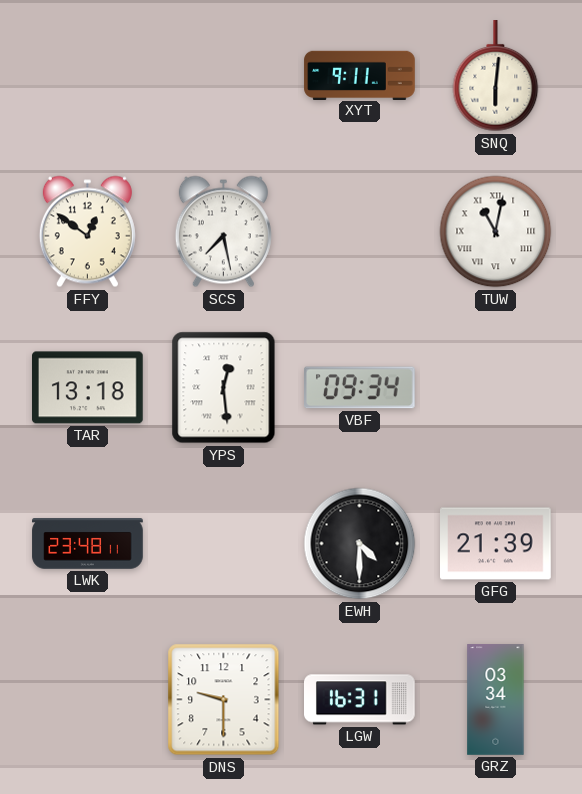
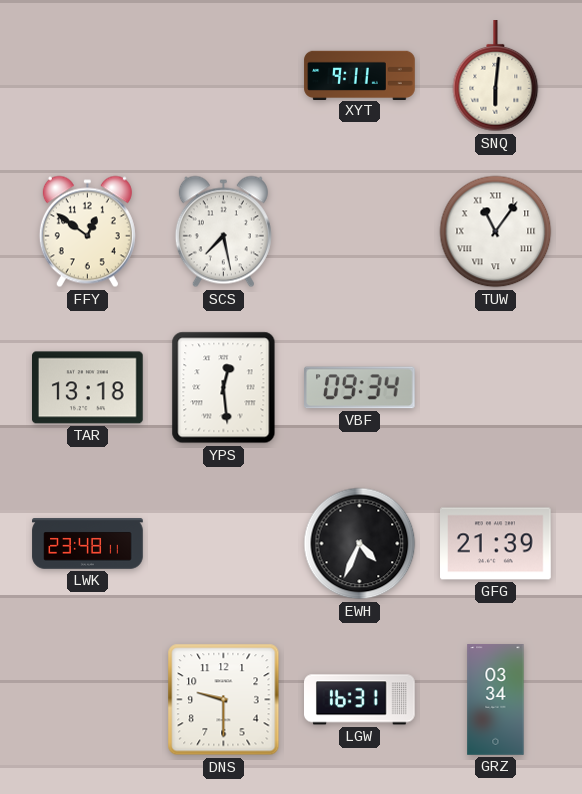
TUW: 11:02 -> 11:06 (496, 232)
EWH: 4:30 -> 4:34 (360, 544)
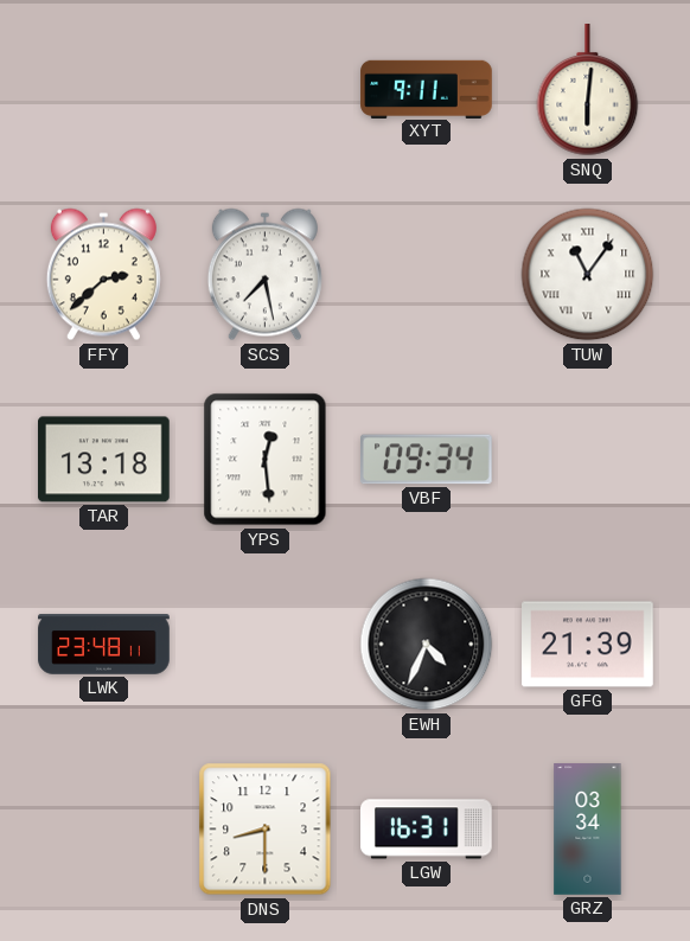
FFY: 12:51 -> 2:38 (103, 275)
DNS: 9:30 -> 8:30 (266, 830)
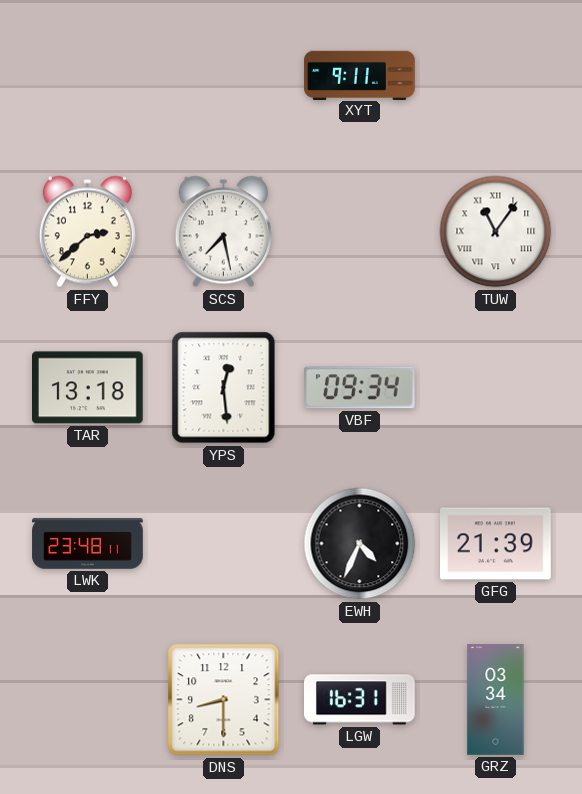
SNQ: 6:01 -> none (588, 90)
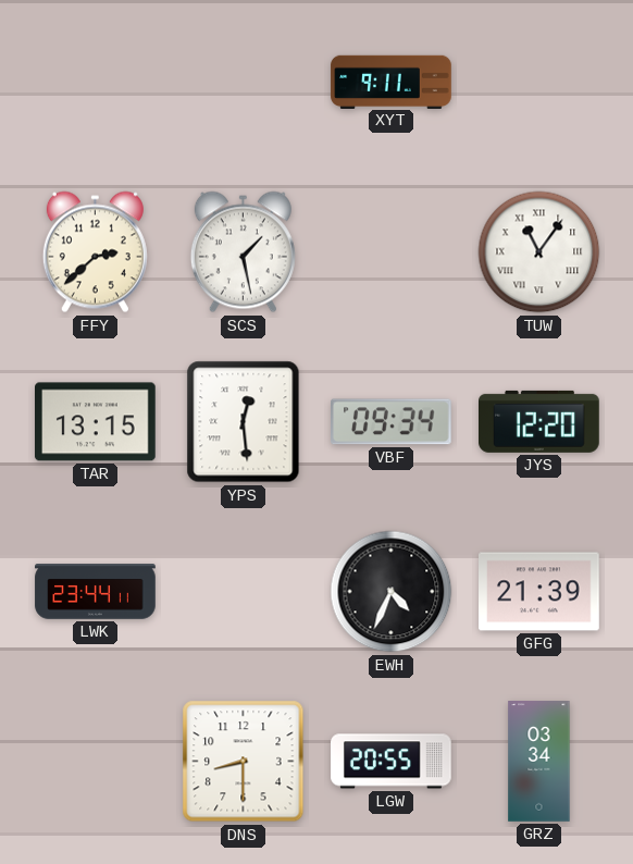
SCS: 7:28 -> 1:28 (243, 252)
TAR: 13:18 -> 13:15 (96, 422)
JYS: none -> 12:20 (539, 421)
LWK: 23:48 -> 23:44 (96, 592)
LGW: 16:31 -> 20:55 (392, 762)
